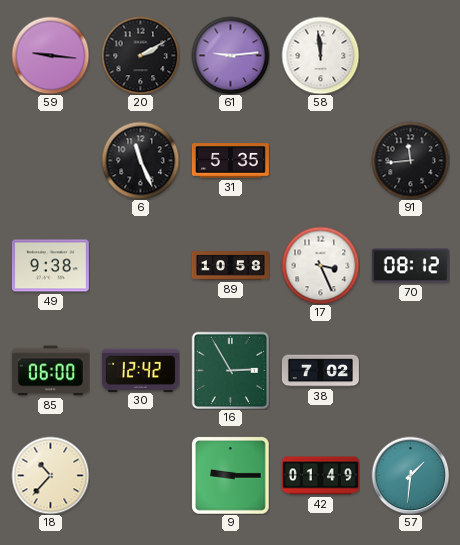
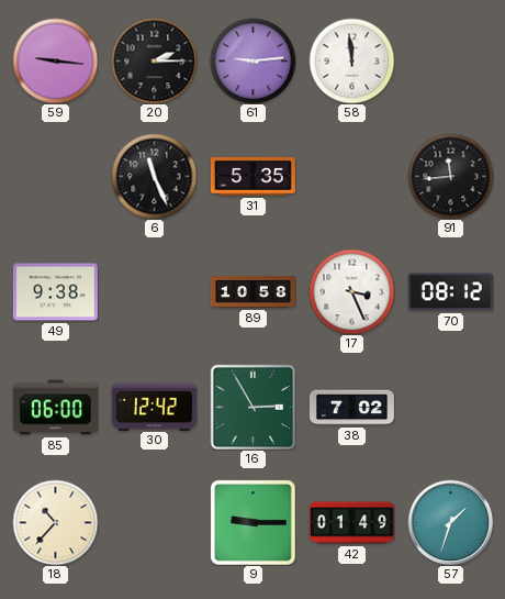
20: 2:10 -> 2:15 (154, 60)
57: 1:31 -> 1:33 (450, 522)
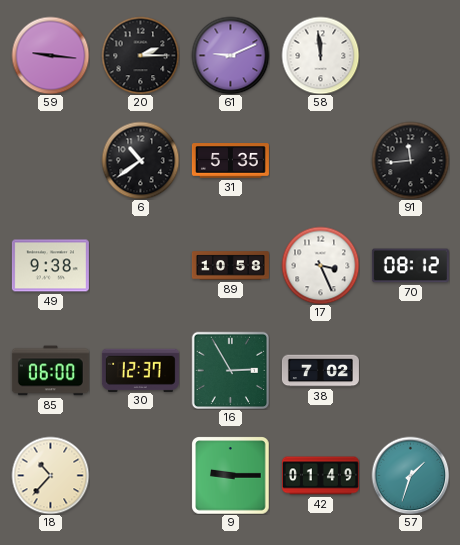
61: 9:14 -> 9:11 (230, 55)
6: 11:26 -> 10:39 (140, 160)
30: 12:42 -> 12:37 (140, 370)
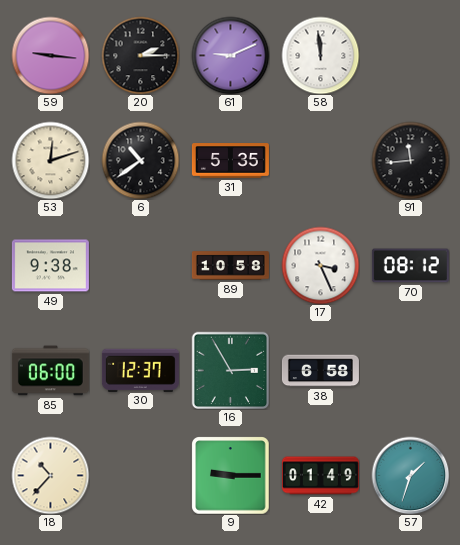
53: none -> 12:12 (50, 160)
38: 7:02 -> 6:58 (320, 371)
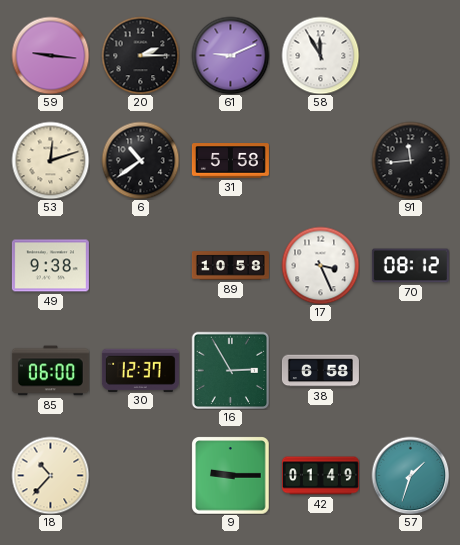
58: 11:59 -> 11:55 (320, 55)
31: 5:35 -> 5:58 (230, 161)
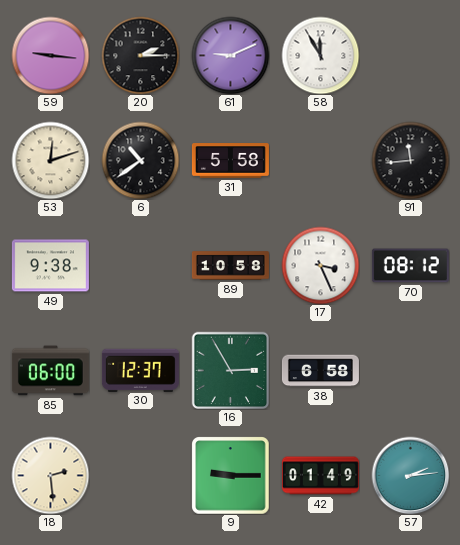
18: 10:37 -> 2:29 (50, 475)
57: 1:33 -> 2:14 (410, 475)
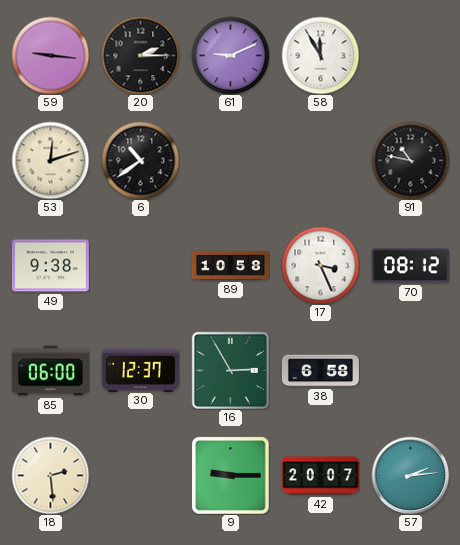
31: 5:58 -> none (230, 161)
91: 11:44 -> 10:47 (410, 160)
42: 01:49 -> 20:07 (320, 476)
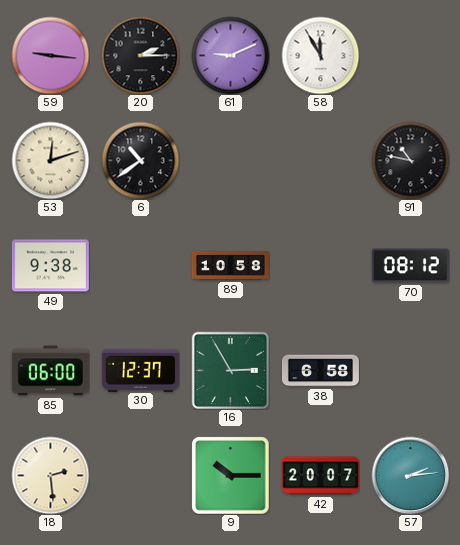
17: 3:26 -> none (320, 265)
9: 9:15 -> 10:15 (230, 475)
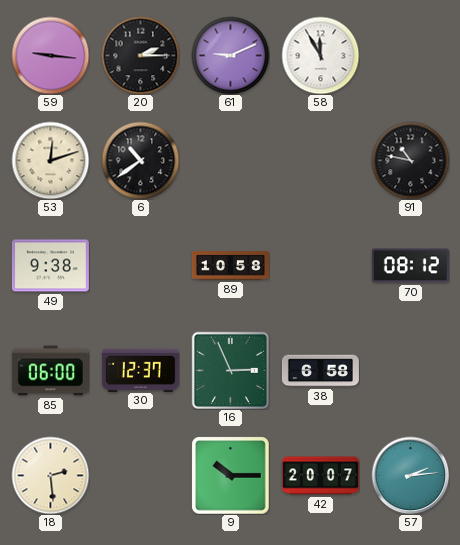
16: 2:55 -> 2:56 (230, 370)
